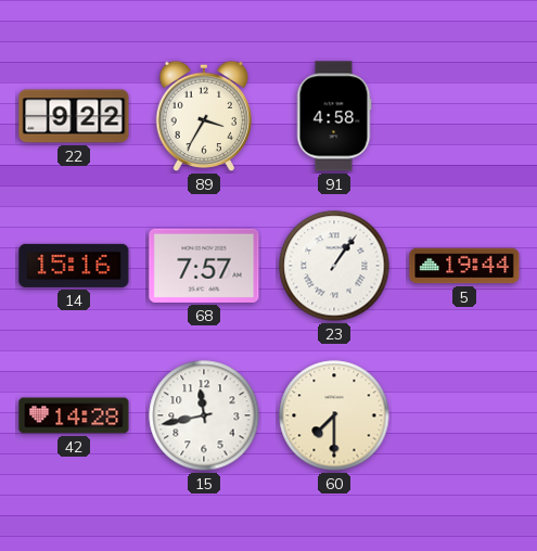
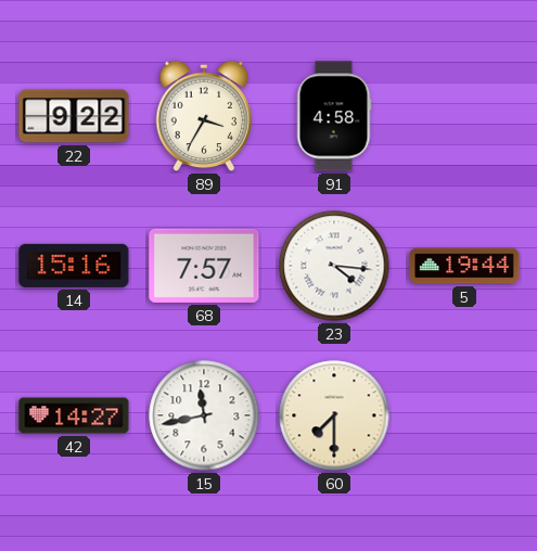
23: 1:06 -> 4:16 (334, 266)
42: 14:28 -> 14:27 (74, 415)
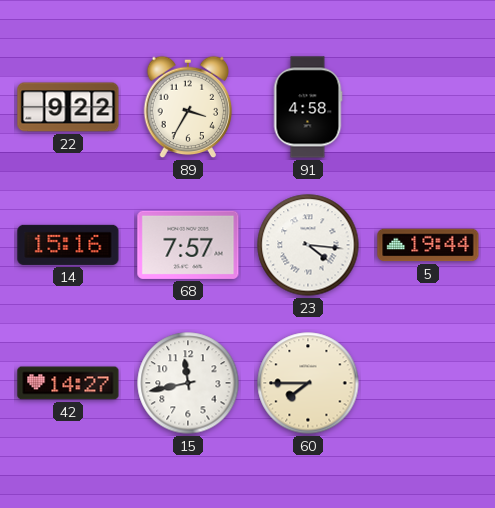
60: 7:30 -> 7:45 (308, 383)
